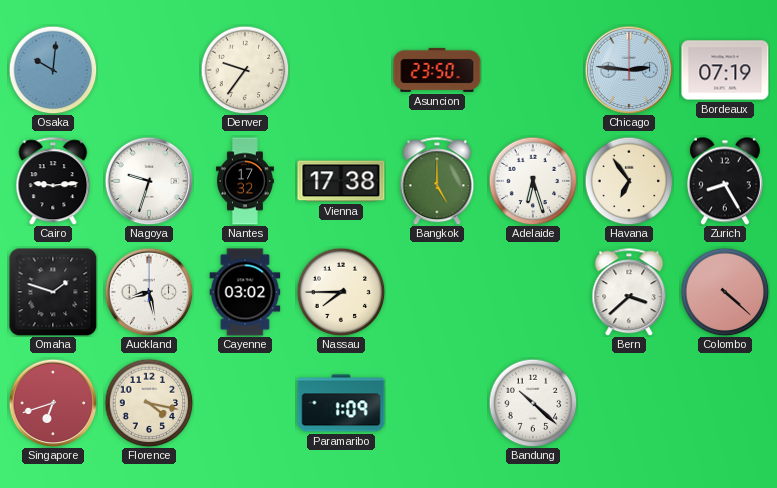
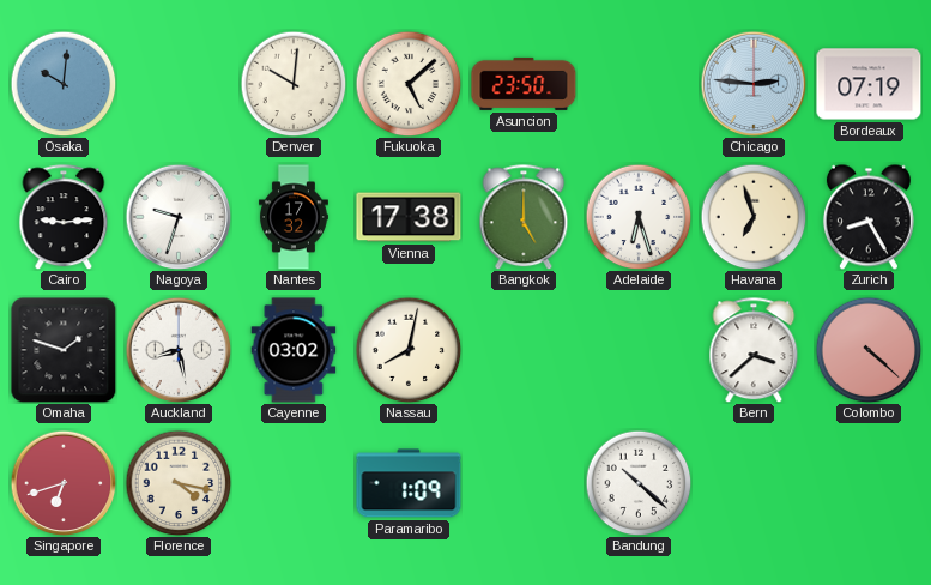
Denver: 9:36 -> 10:01 (294, 84)
Fukuoka: none -> 5:08 (409, 84)
Havana: 6:54 -> 6:57 (754, 217)
Nassau: 7:45 -> 8:02 (409, 350)
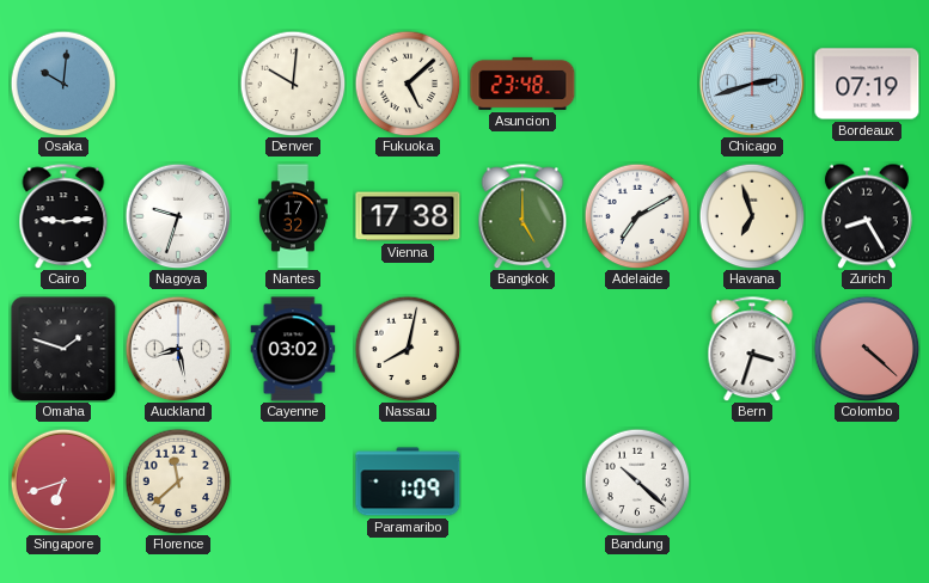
Asuncion: 23:50 -> 23:48 (522, 84)
Chicago: 2:46 -> 2:42 (752, 84)
Adelaide: 6:27 -> 7:10 (637, 216)
Bern: 3:38 -> 3:33 (752, 349)
Florence: 4:17 -> 11:38 (178, 481)
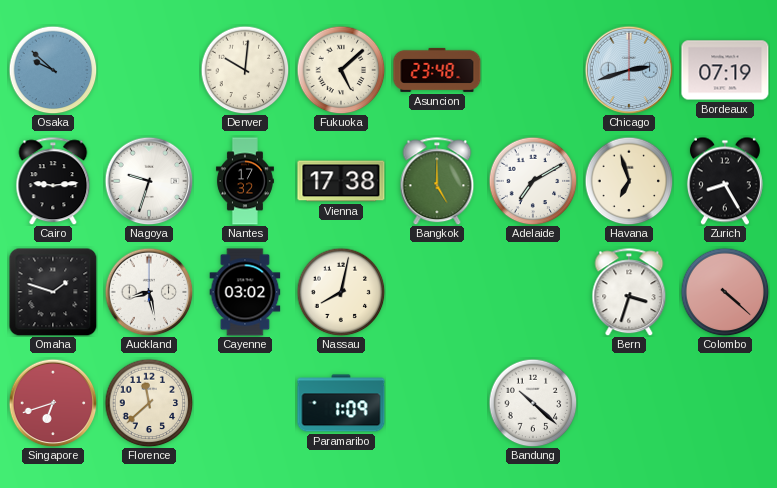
Osaka: 10:01 -> 9:52 (53, 70)
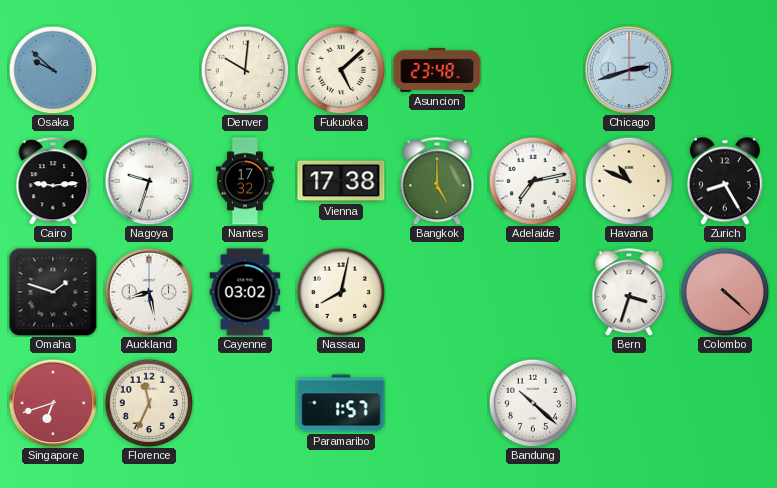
Bordeaux: 07:19 -> none (725, 70)
Adelaide: 7:10 -> 7:13 (533, 181)
Havana: 6:57 -> 10:49 (629, 181)
Florence: 11:38 -> 11:34 (149, 403)
Paramaribo: 1:09 -> 1:57 (341, 403)
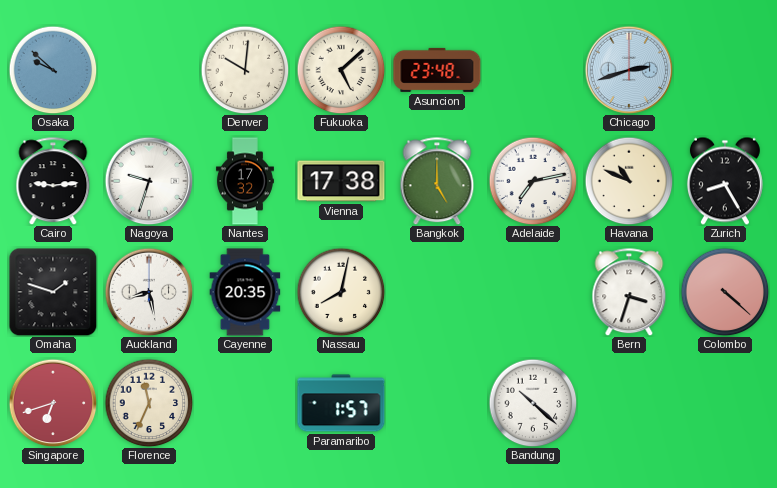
Cayenne: 03:02 -> 20:35 (245, 292)
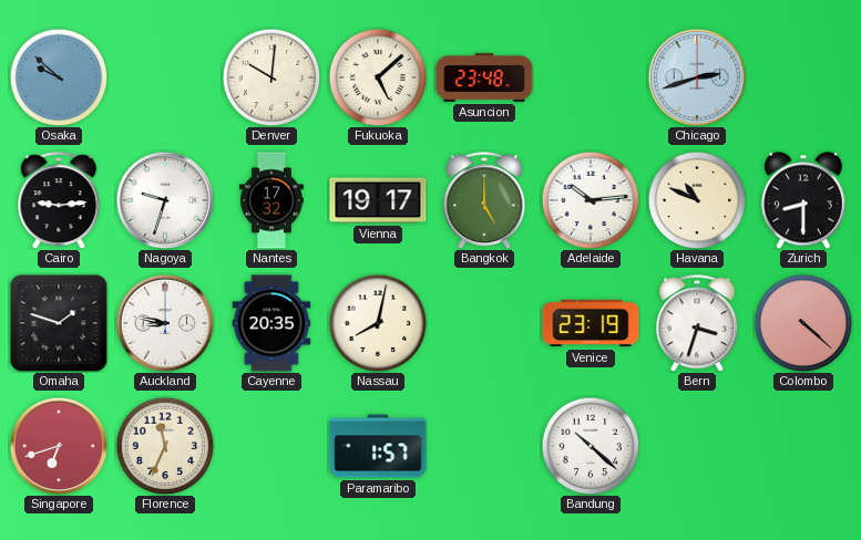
Vienna: 17:38 -> 19:17 (378, 200)
Adelaide: 7:13 -> 10:14 (591, 200)
Zurich: 8:25 -> 8:30 (803, 200)
Auckland: 8:28 -> 8:47 (165, 323)
Venice: none -> 23:19 (591, 323)
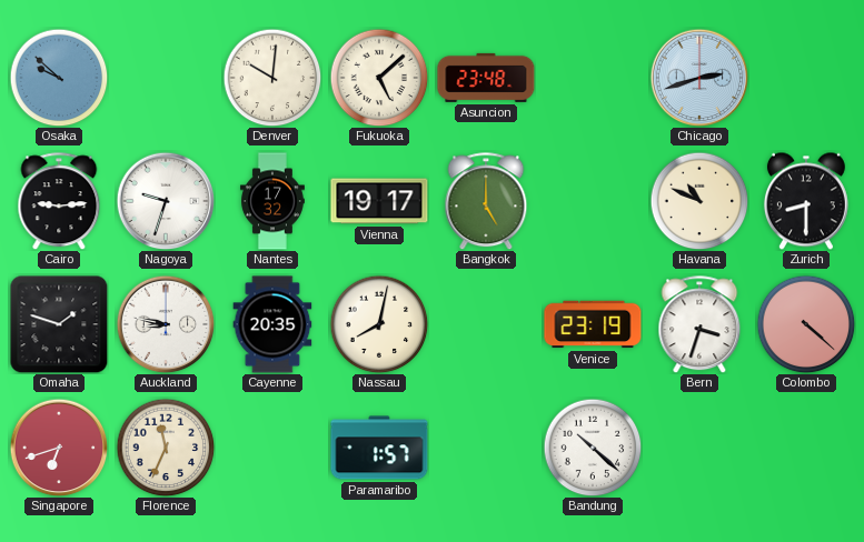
Adelaide: 10:14 -> none (591, 200)
